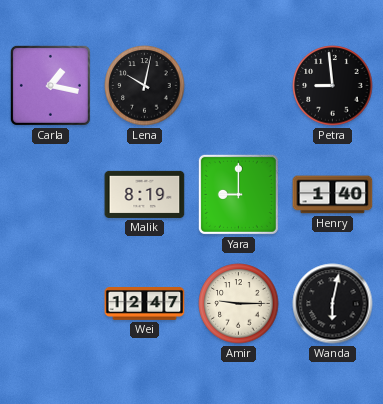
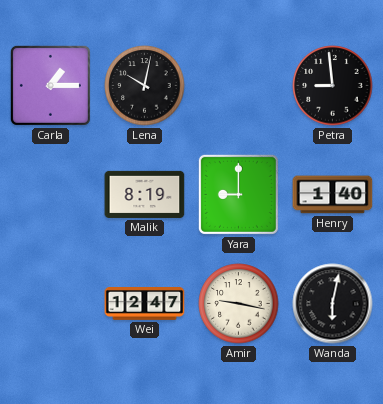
Carla: 1:17 -> 1:15 (50, 85)
Amir: 9:15 -> 9:17 (239, 304)
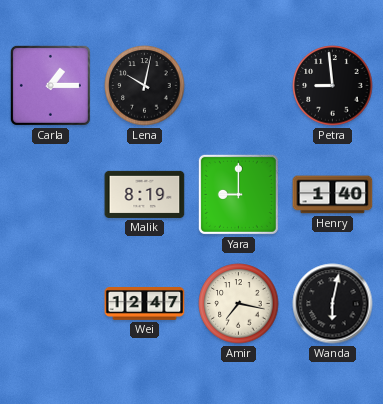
Amir: 9:17 -> 7:17 (239, 304)
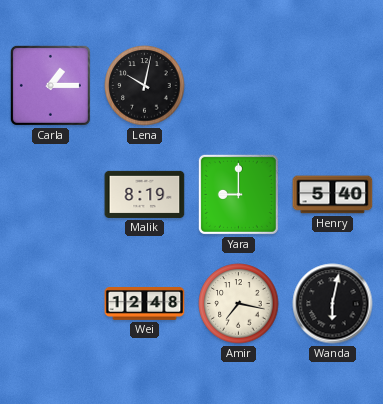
Petra: 8:59 -> none (333, 86)
Henry: 1:40 -> 5:40 (333, 195)
Wei: 12:47 -> 12:48 (145, 304)
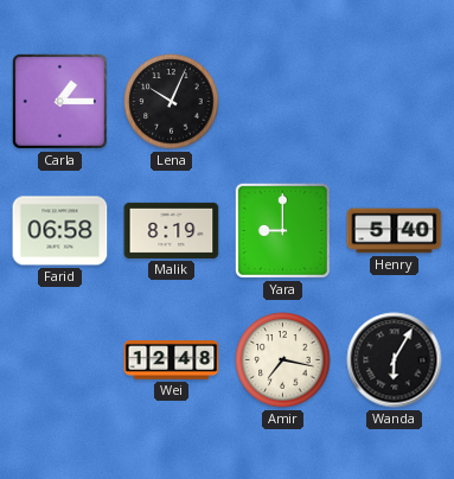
Lena: 10:02 -> 10:04 (172, 102)
Farid: none -> 06:58 (60, 231)
Wanda: 6:02 -> 6:05 (395, 360)
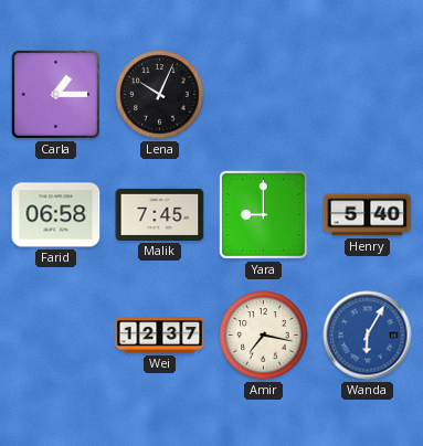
Malik: 8:19 -> 7:45 (160, 214)
Wei: 12:48 -> 12:37 (160, 336)
Wanda dial: black -> blue (368, 336)
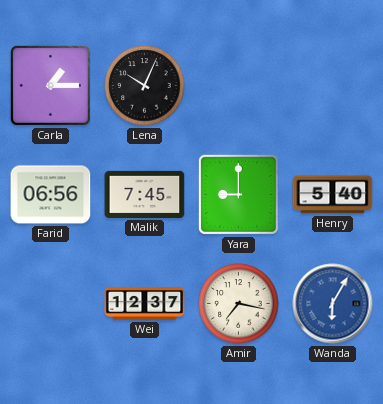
Farid: 06:58 -> 06:56 (51, 195)
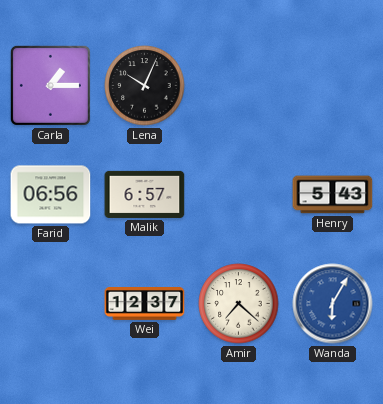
Malik: 7:45 -> 6:57 (145, 194)
Yara: 9:00 -> none (238, 194)
Henry: 5:40 -> 5:43 (333, 195)
Amir: 7:17 -> 7:22 (239, 304)
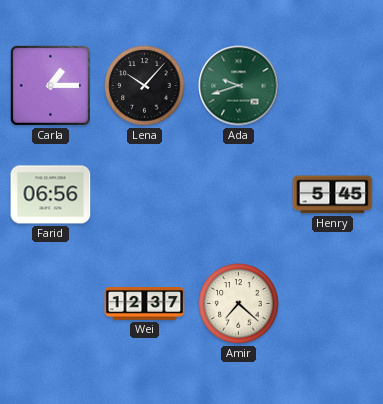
Lena: 10:04 -> 10:07 (145, 86)
Ada: none -> 9:42 (239, 86)
Malik: 6:57 -> none (145, 194)
Henry: 5:43 -> 5:45 (333, 195)
Wanda: 6:05 -> none (333, 304)
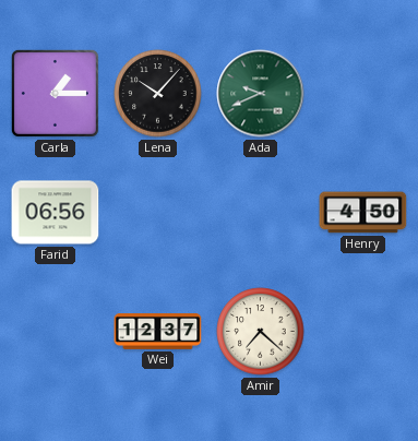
Ada: 9:42 -> 9:41 (261, 94)
Henry: 5:45 -> 4:50 (363, 213)
